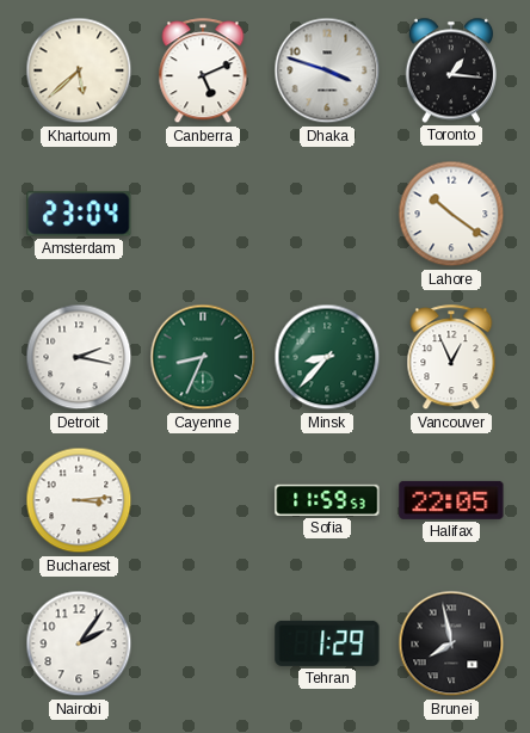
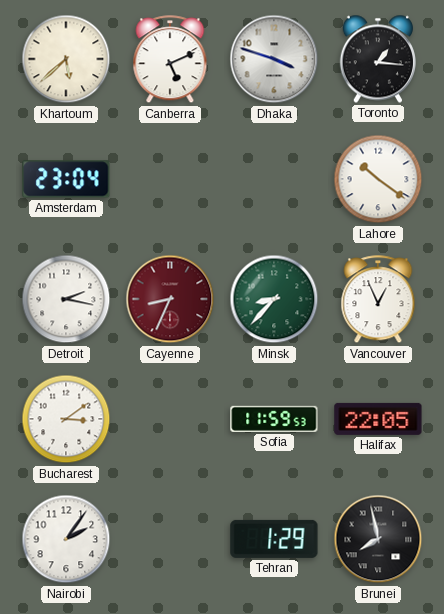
Cayenne dial: green -> burgundy (170, 299)
Bucharest: 3:14 -> 3:09 (66, 419)
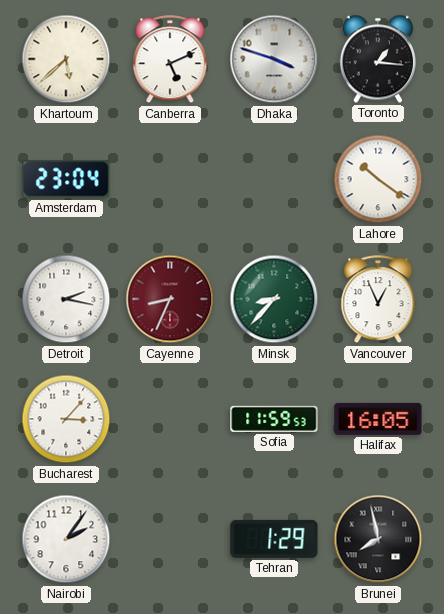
Bucharest: 3:09 -> 3:07 (66, 419)
Halifax: 22:05 -> 16:05 (378, 419)
